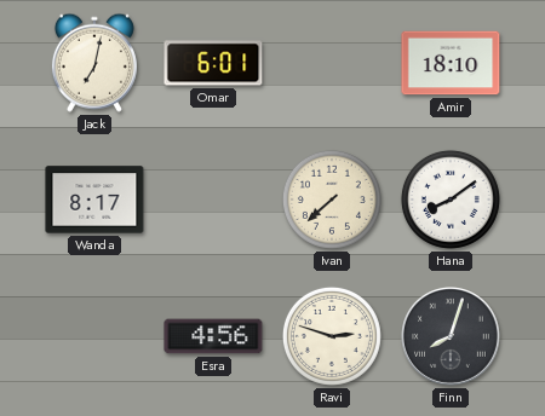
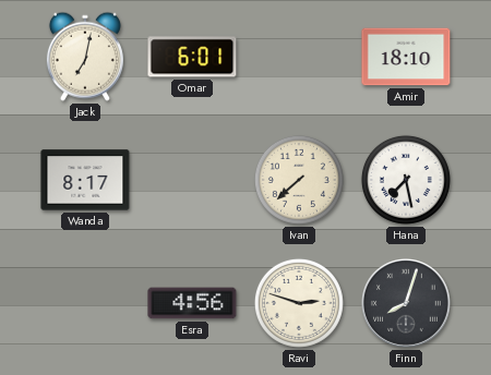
Hana: 8:09 -> 7:28 (406, 180)
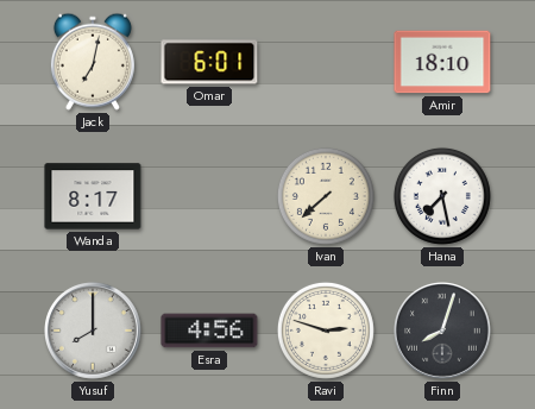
Yusuf: none -> 8:00 (94, 332)
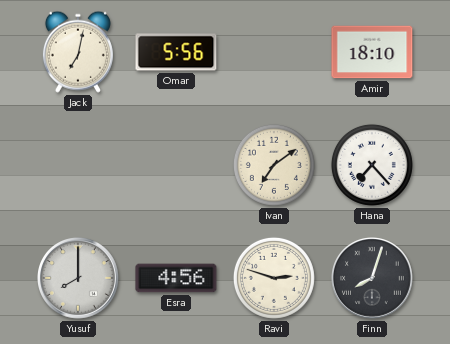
Omar: 6:01 -> 5:56 (176, 52)
Wanda: 8:17 -> none (93, 196)
Ivan: 7:38 -> 7:09 (274, 165)
Hana: 7:28 -> 7:23 (372, 165)
